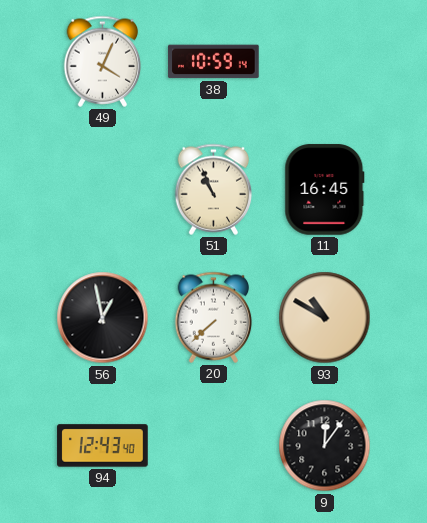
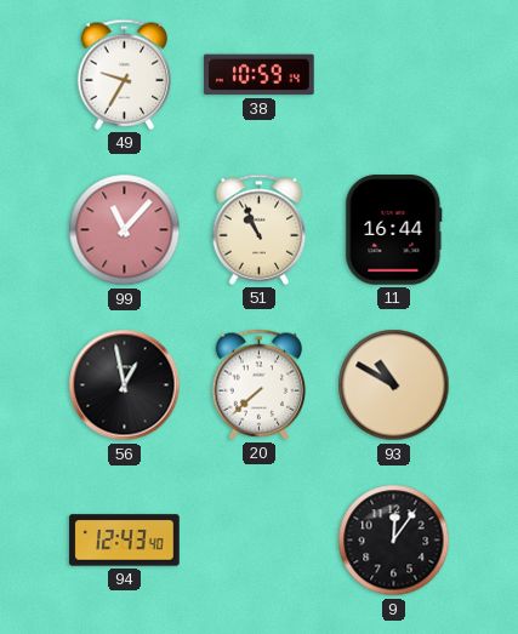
49: 4:04 -> 9:35 (125, 74)
99: none -> 11:07 (125, 230)
11: 16:45 -> 16:44 (394, 230)
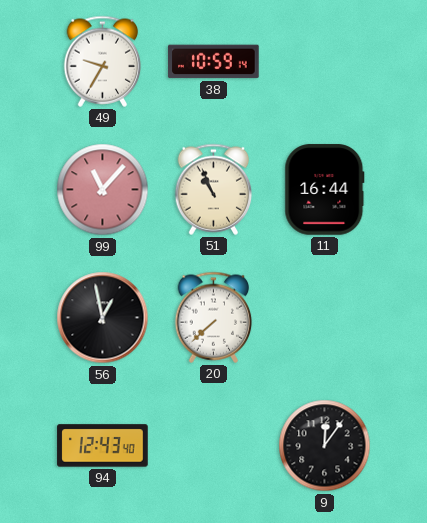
93: 10:50 -> none (394, 385)
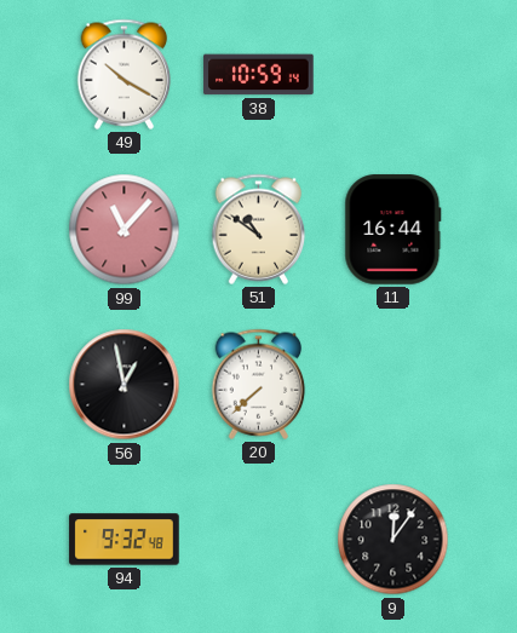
49: 9:35 -> 10:20 (125, 74)
51: 10:56 -> 10:51 (259, 229)
94: 12:43 -> 9:32 (125, 540)
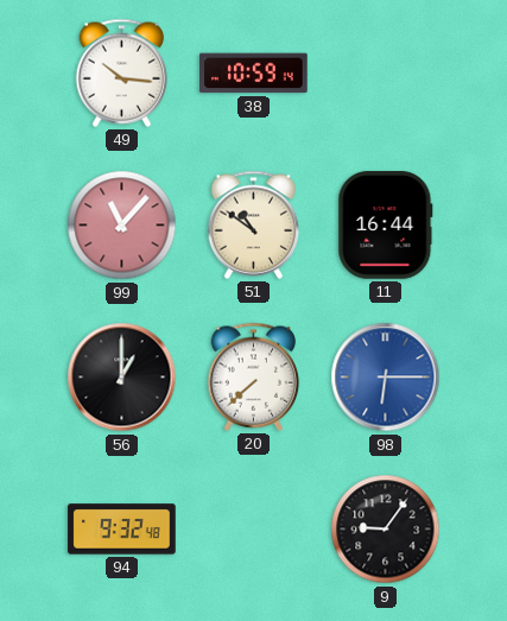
49: 10:20 -> 10:16 (122, 72)
56: 12:58 -> 1:00 (122, 378)
98: none -> 6:15 (386, 378)
9: 12:06 -> 9:06 (386, 530)
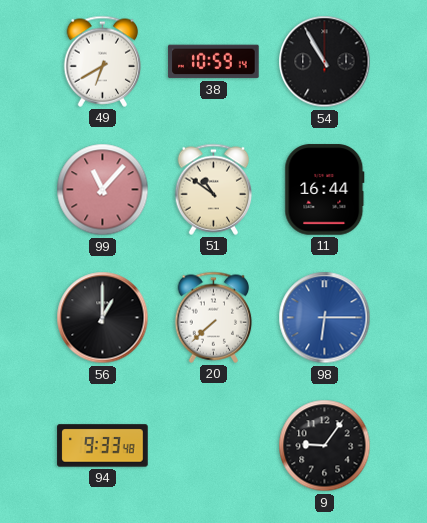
49: 10:16 -> 6:40 (103, 61)
54: none -> 10:55 (325, 62)
94: 9:32 -> 9:33 (103, 446)
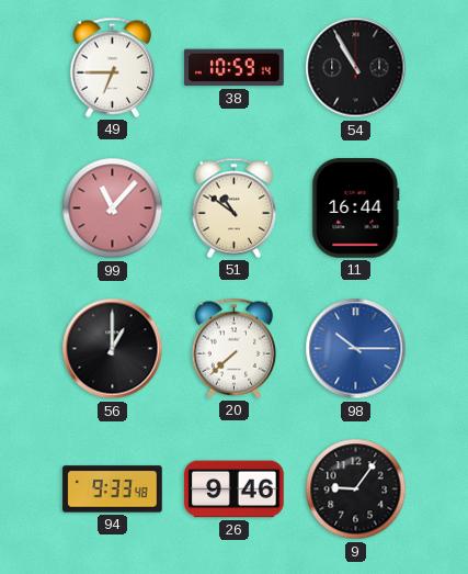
49: 6:40 -> 6:45 (113, 67)
98: 6:15 -> 10:15 (356, 349)
26: none -> 9:46 (235, 489)
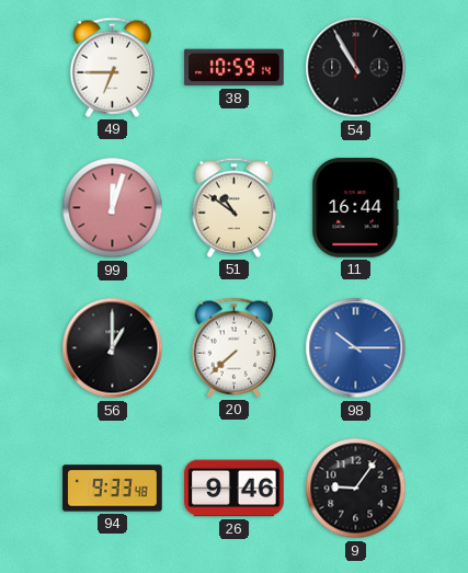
99: 11:07 -> 12:03 (113, 208)
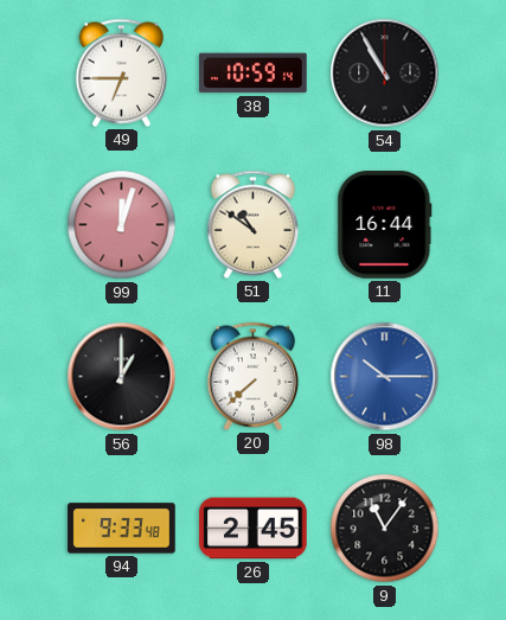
26: 9:46 -> 2:45 (254, 529)
9: 9:06 -> 11:06 (385, 529)
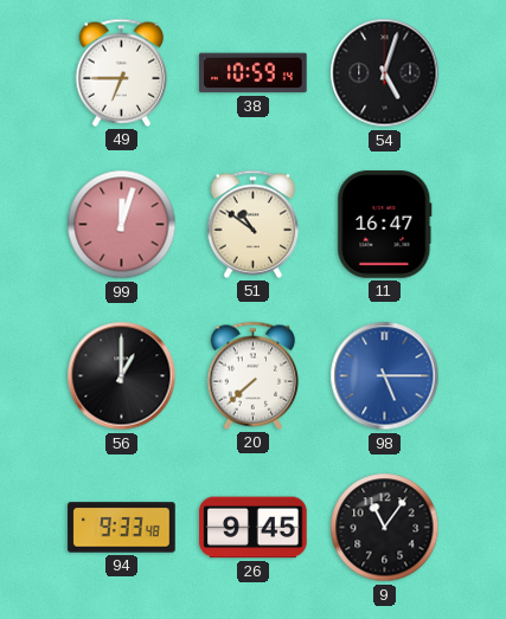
54: 10:55 -> 5:03 (385, 73)
11: 16:44 -> 16:47 (385, 225)
98: 10:15 -> 5:15 (385, 376)
26: 2:45 -> 9:45 (254, 528)
